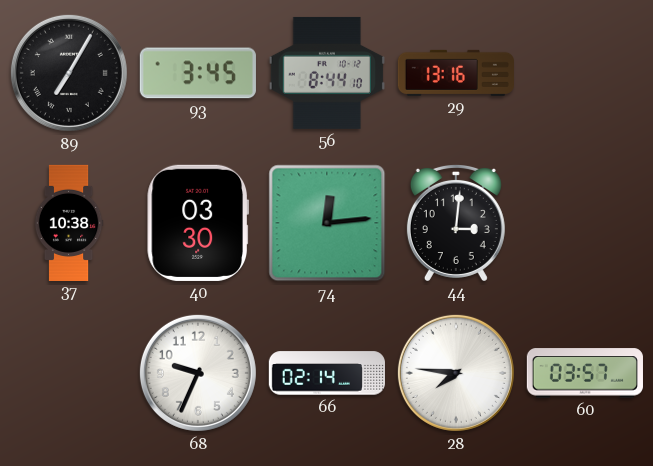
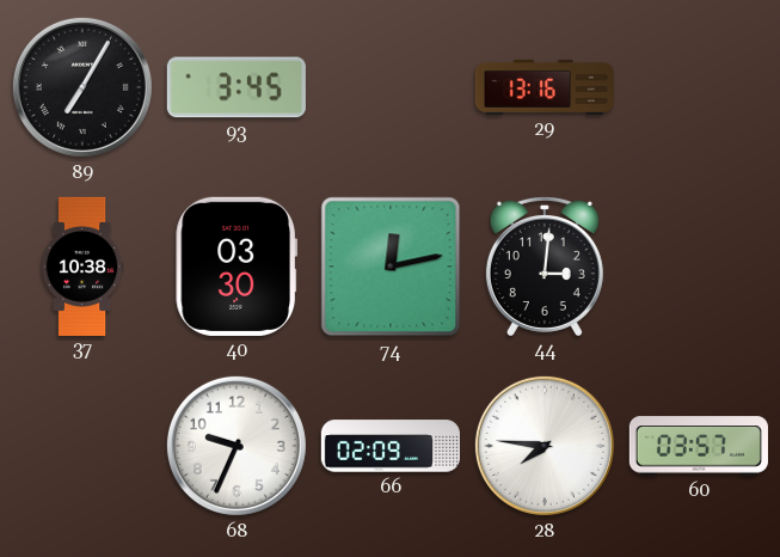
56: 8:44 -> none (327, 73)
74: 12:14 -> 12:13 (391, 267)
66: 02:14 -> 02:09 (391, 446)
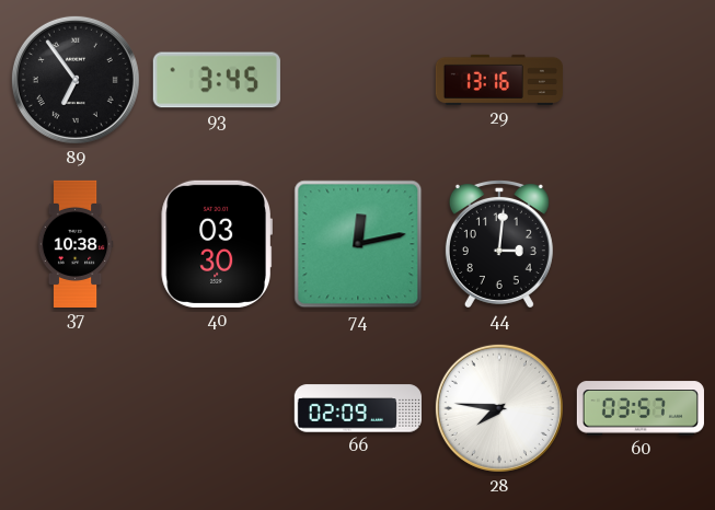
89: 7:05 -> 6:54 (76, 80)
68: 9:34 -> none (237, 446)
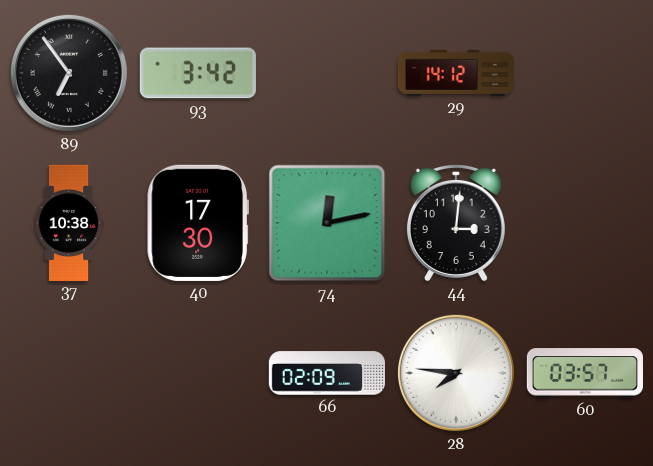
93: 3:45 -> 3:42 (198, 73)
29: 13:16 -> 14:12 (456, 73)
40: 03:30 -> 17:30 (198, 223)
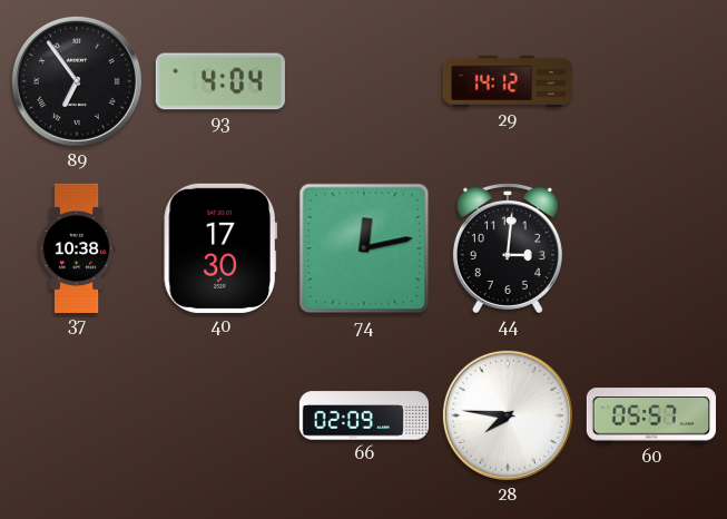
93: 3:42 -> 4:04 (220, 81)
60: 03:57 -> 05:57 (651, 415)
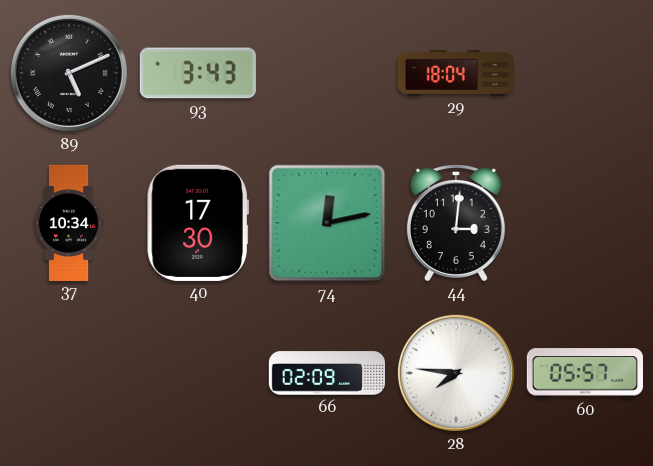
89: 6:54 -> 5:11 (69, 73)
93: 4:04 -> 3:43 (198, 73)
29: 14:12 -> 18:04 (456, 73)
37: 10:38 -> 10:34 (69, 222)
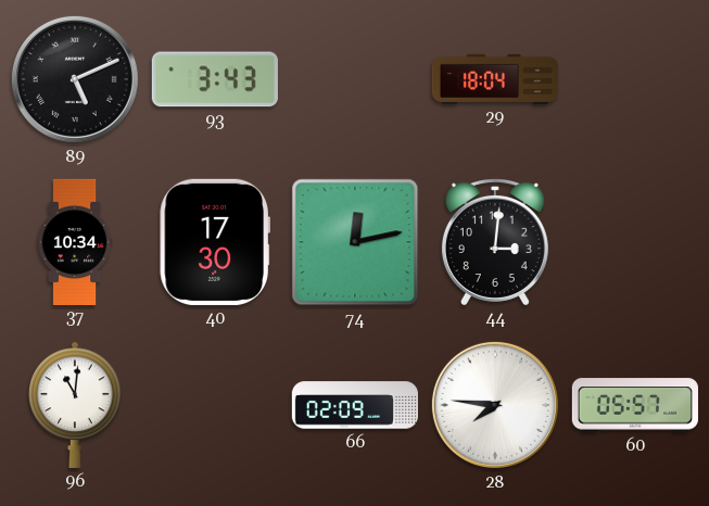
96: none -> 11:01 (75, 405)
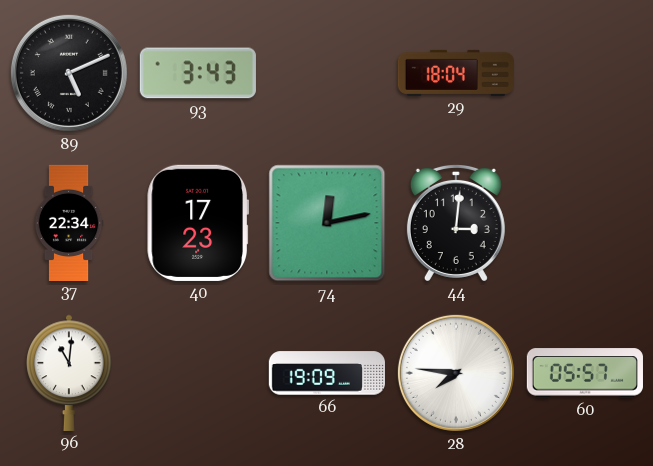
37: 10:34 -> 22:34 (69, 222)
40: 17:30 -> 17:23 (198, 223)
66: 02:09 -> 19:09 (327, 373)
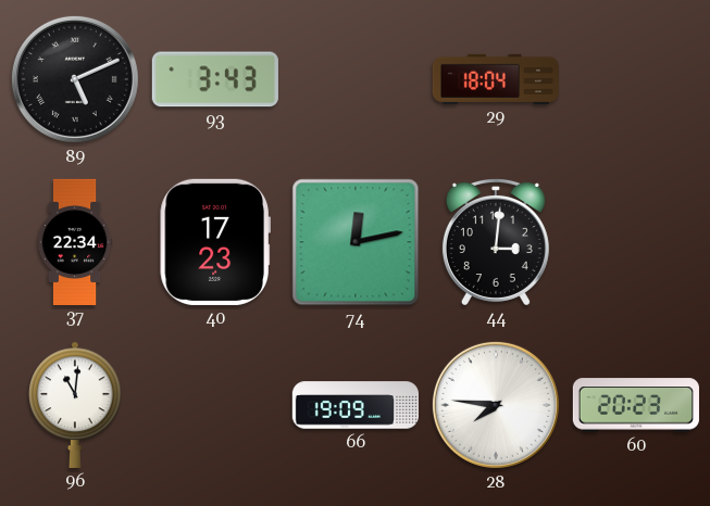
60: 05:57 -> 20:23 (636, 405)
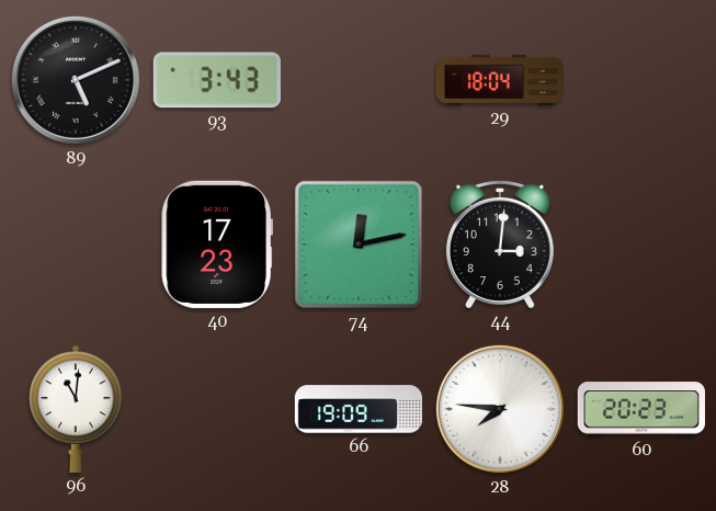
37: 22:34 -> none (75, 241)
